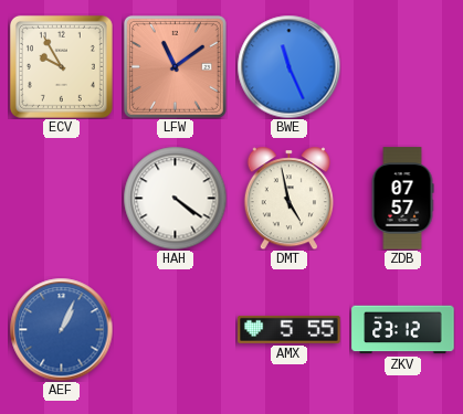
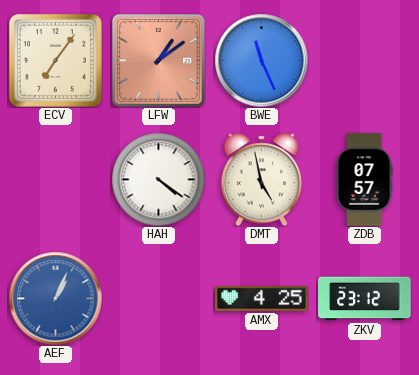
ECV: 9:55 -> 7:06 (55, 60)
LFW: 11:09 -> 1:09 (158, 60)
AMX: 5:55 -> 4:25 (262, 298)
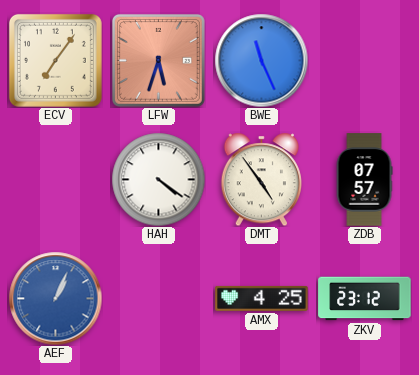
LFW: 1:09 -> 5:33 (158, 60)
DMT: 4:58 -> 4:54 (261, 179)
